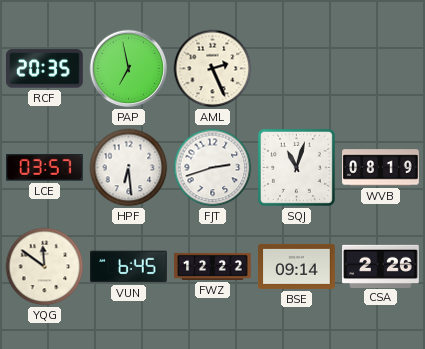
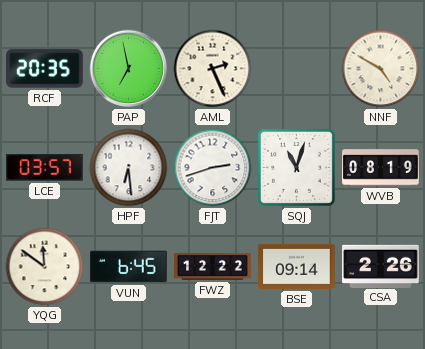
NNF: none -> 4:50 (381, 69)
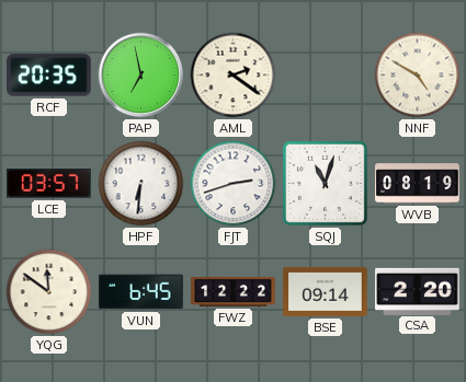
AML: 2:26 -> 2:21 (234, 76)
HPF: 6:29 -> 6:31 (141, 184)
CSA: 2:26 -> 2:20 (418, 291)
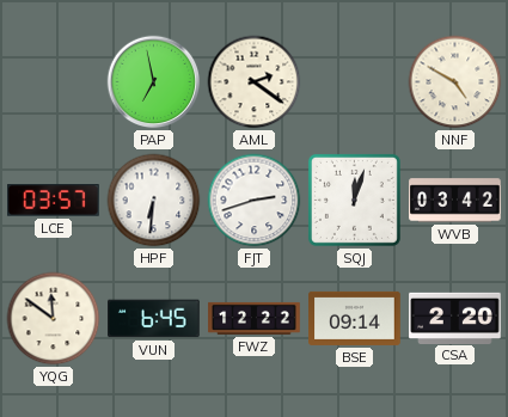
RCF: 20:35 -> none (49, 76)
SQJ: 11:03 -> 12:03 (354, 200)
WVB: 08:19 -> 03:42 (455, 201)
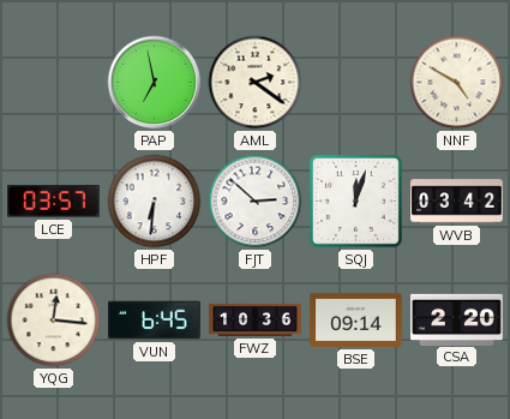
FJT: 2:42 -> 2:52 (256, 202)
YQG: 11:51 -> 12:16 (54, 321)
FWZ: 12:22 -> 10:36 (256, 319)
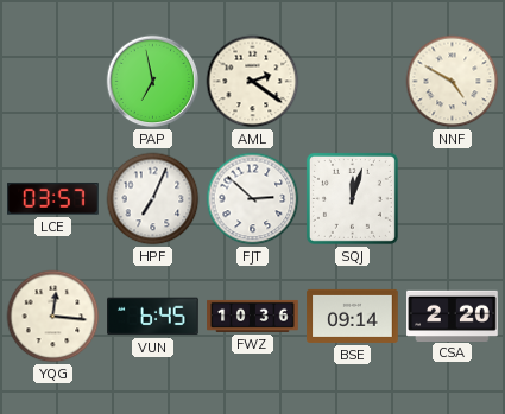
HPF: 6:31 -> 7:04 (153, 199)
WVB: 03:42 -> none (457, 202)
